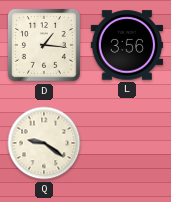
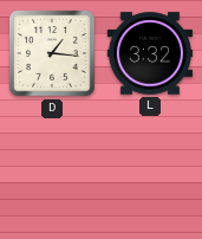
L: 3:56 -> 3:32 (149, 53)
Q: 9:21 -> none (44, 143)
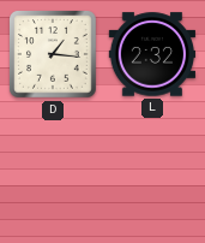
L: 3:32 -> 2:32 (151, 54)
